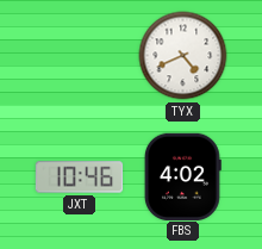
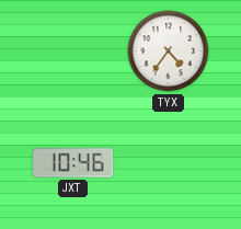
TYX: 4:41 -> 4:36 (169, 51)
FBS: 4:02 -> none (182, 176)
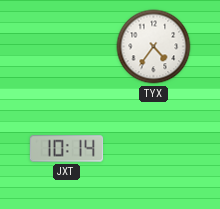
JXT: 10:46 -> 10:14 (67, 149)
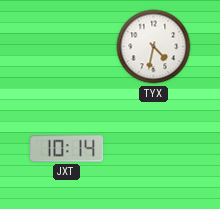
TYX: 4:36 -> 4:32 (154, 47)
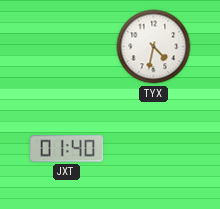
JXT: 10:14 -> 01:40 (67, 149)
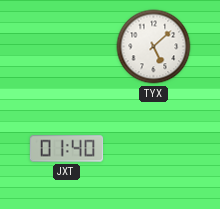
TYX: 4:32 -> 5:08 (154, 47)
